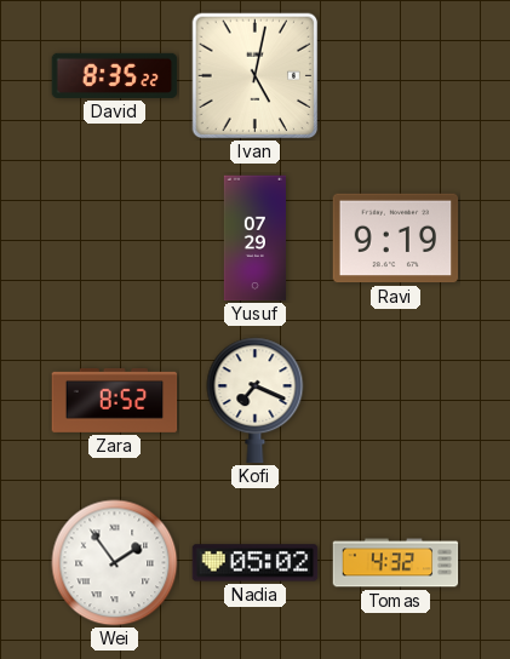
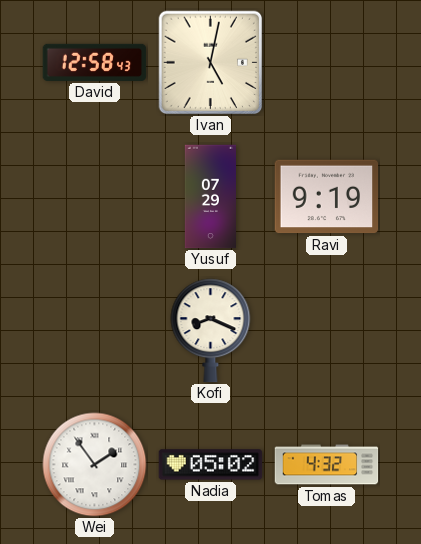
David: 8:35 -> 12:58 (95, 62)
Zara: 8:52 -> none (115, 400)
Kofi: 7:19 -> 8:19 (211, 331)
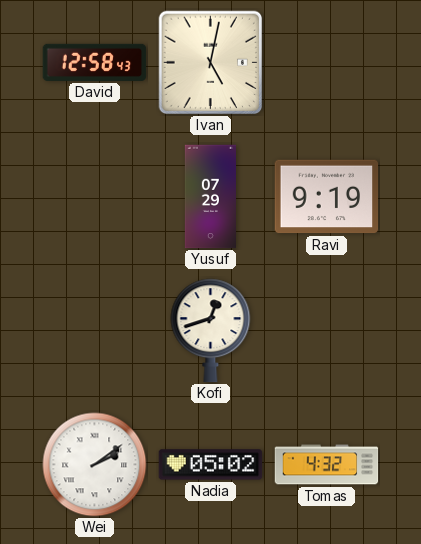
Kofi: 8:19 -> 12:42 (211, 331)
Wei: 1:54 -> 2:09 (95, 465)
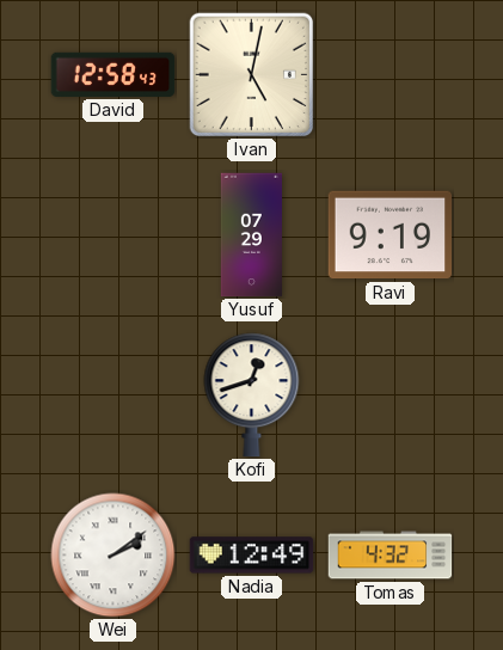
Nadia: 05:02 -> 12:49 (252, 556)
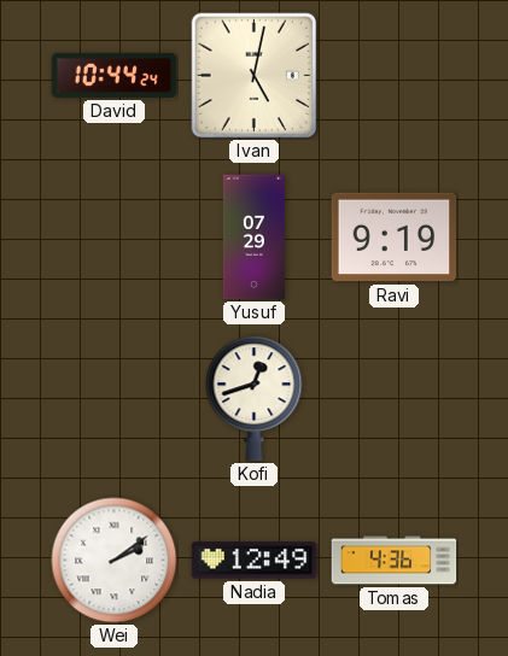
David: 12:58 -> 10:44 (115, 75)
Tomas: 4:32 -> 4:36 (395, 561)
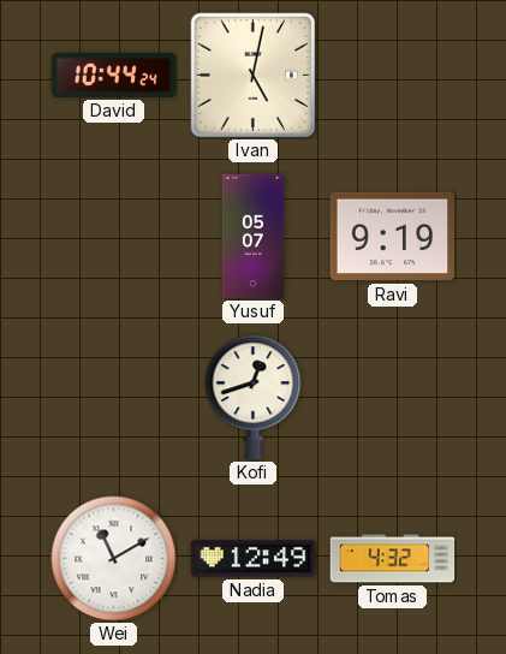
Yusuf: 07:29 -> 05:07 (252, 237)
Wei: 2:09 -> 11:10 (114, 559)
Tomas: 4:36 -> 4:32 (393, 559)
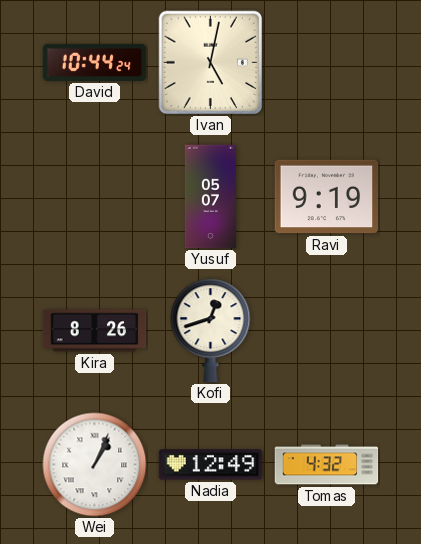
Kira: none -> 8:26 (95, 331)
Wei: 11:10 -> 1:04 (95, 465)
